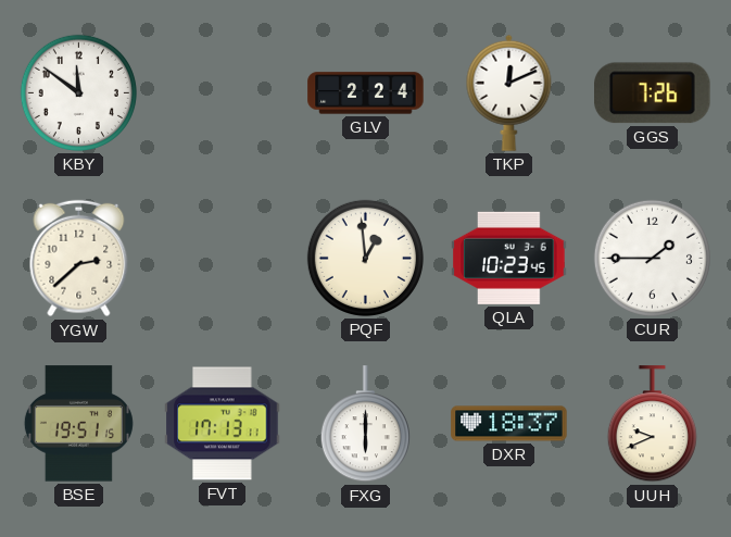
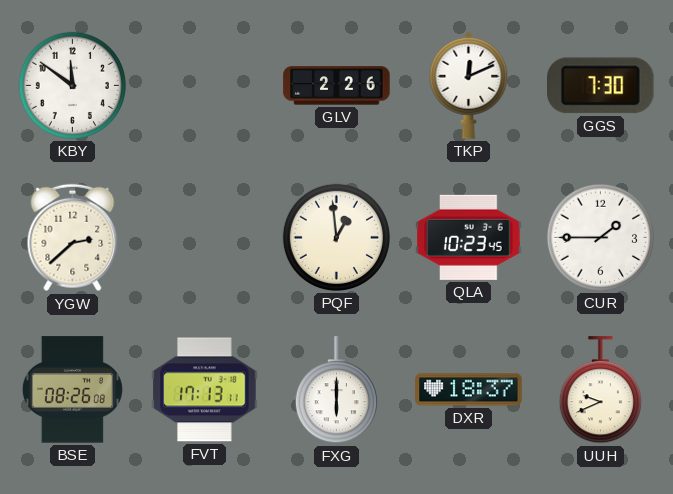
GLV: 2:24 -> 2:26 (337, 86)
GGS: 7:26 -> 7:30 (601, 86)
BSE: 19:51 -> 08:26 (72, 390)
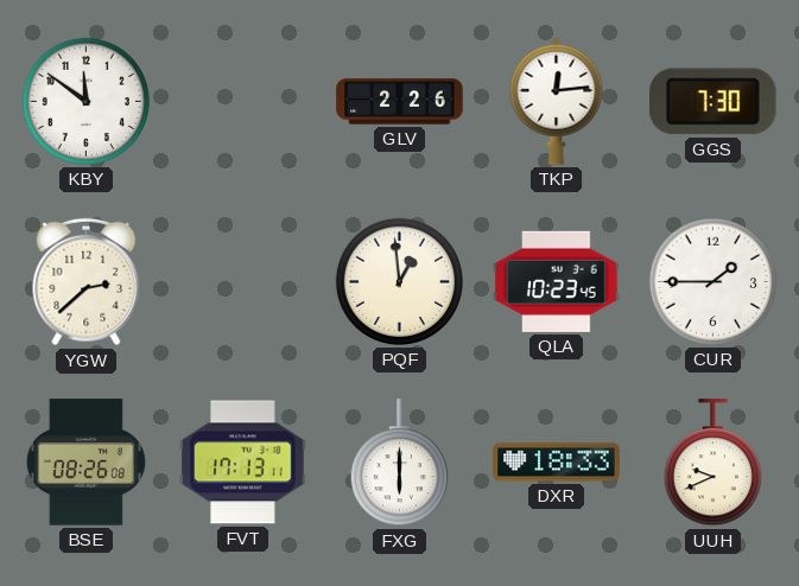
TKP: 12:11 -> 12:14 (557, 101)
DXR: 18:37 -> 18:33 (557, 463)
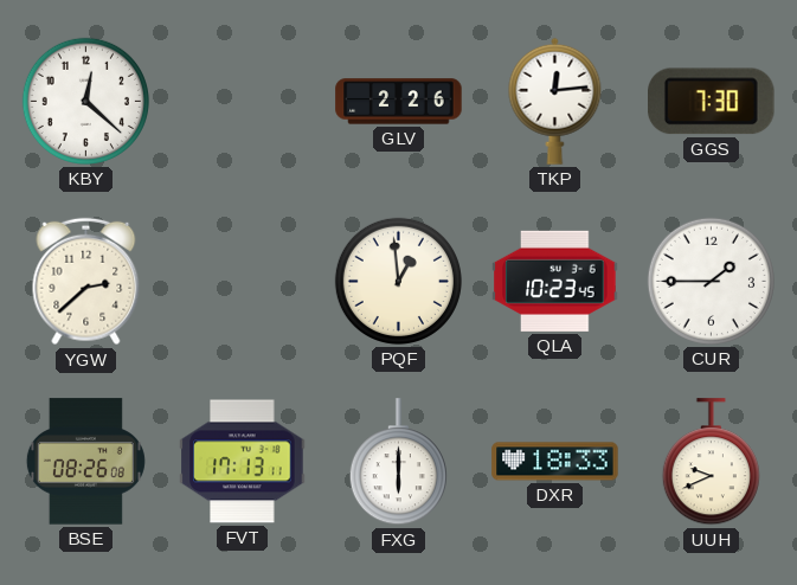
KBY: 11:51 -> 12:22 (85, 101)
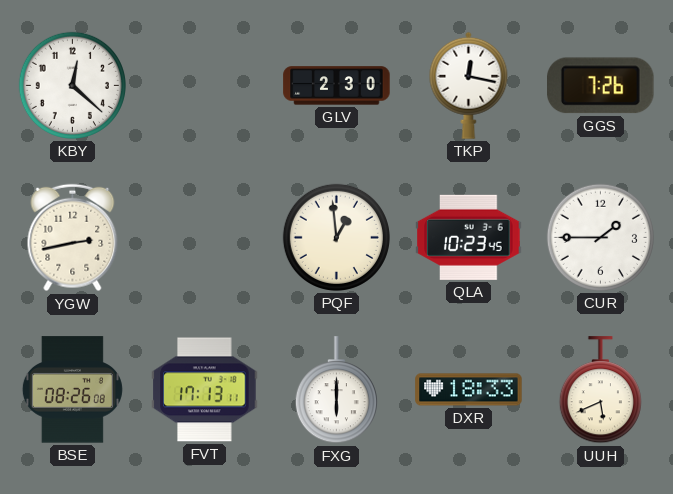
GLV: 2:26 -> 2:30 (337, 86)
TKP: 12:14 -> 12:17 (469, 85)
GGS: 7:30 -> 7:26 (601, 86)
YGW: 2:38 -> 2:43 (73, 238)
UUH: 9:41 -> 5:41 (600, 390)
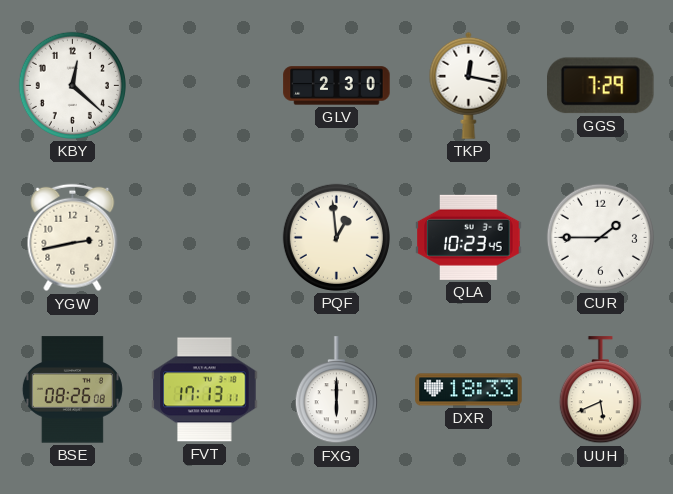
GGS: 7:26 -> 7:29 (601, 86)
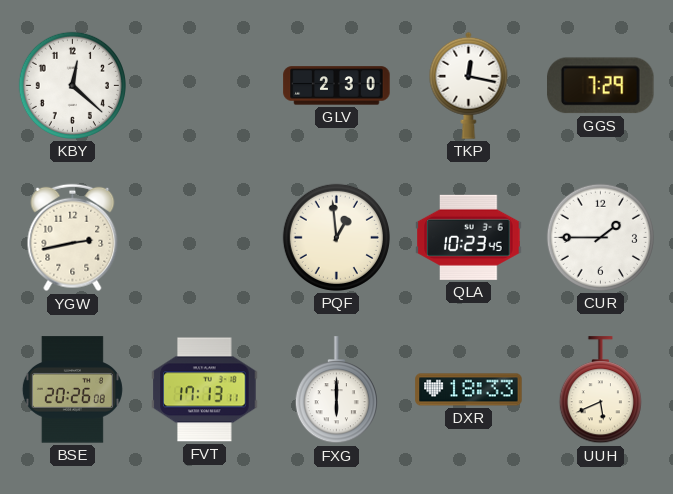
BSE: 08:26 -> 20:26 (72, 390)
